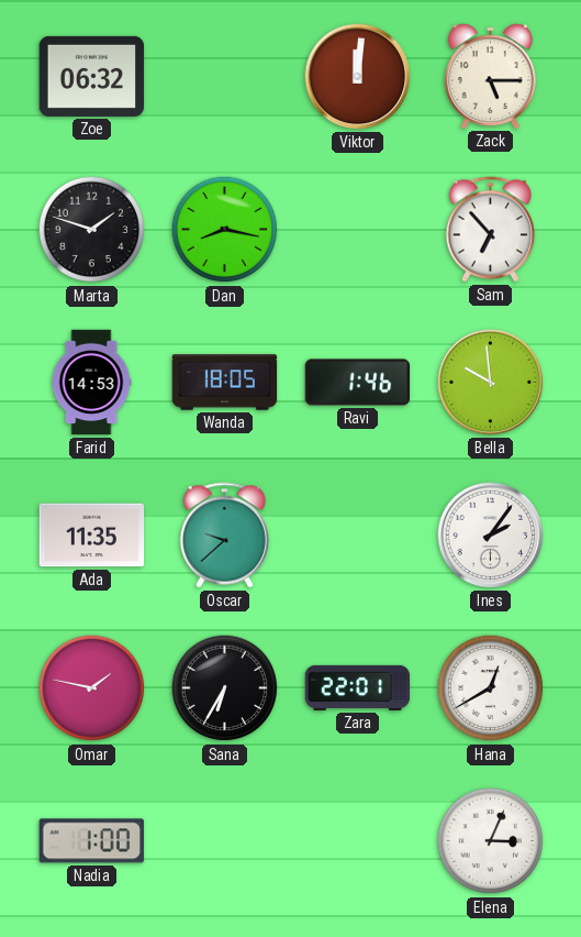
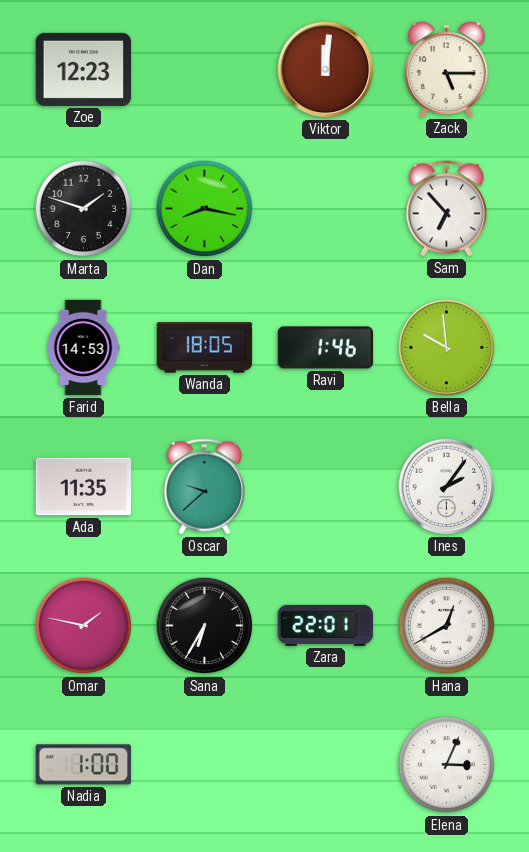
Zoe: 06:32 -> 12:23 (84, 69)
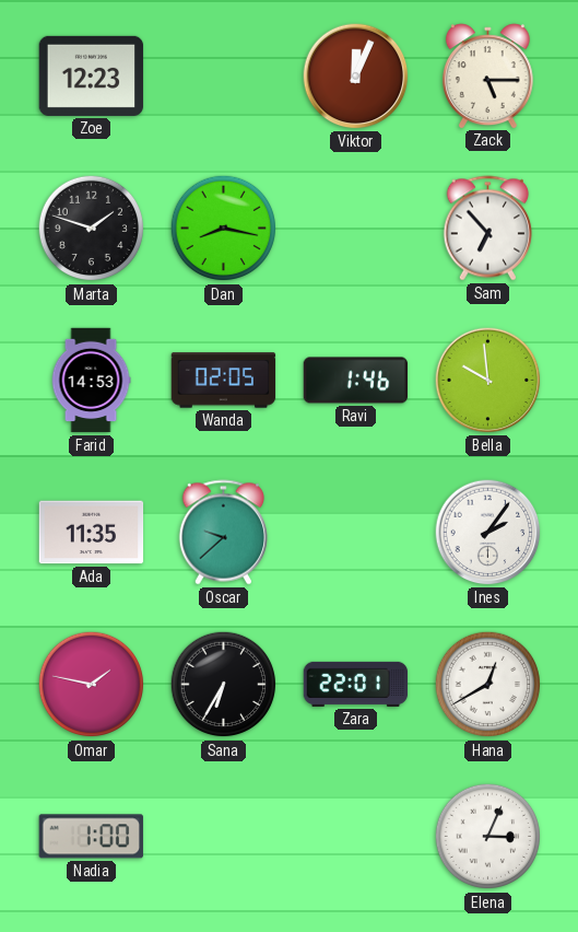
Viktor: 12:01 -> 12:04 (356, 77)
Wanda: 18:05 -> 02:05 (224, 381)
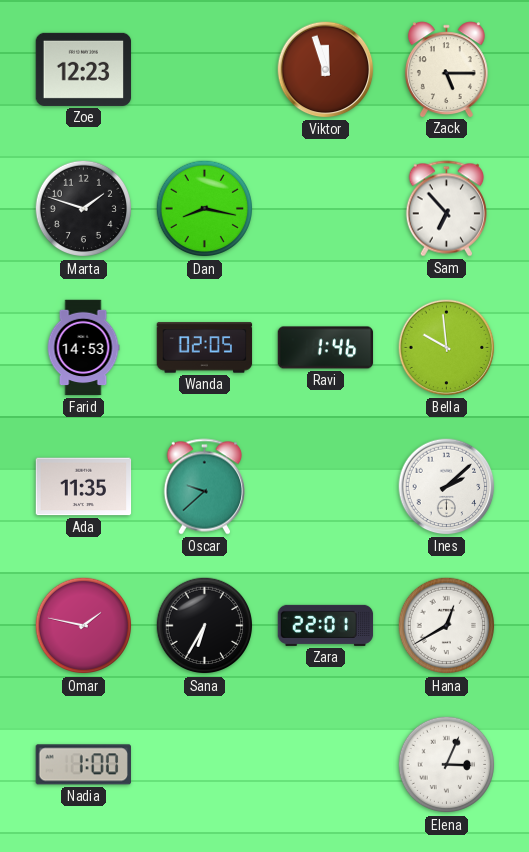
Viktor: 12:04 -> 11:57 (326, 70)
Ines: 2:06 -> 2:08 (447, 487)
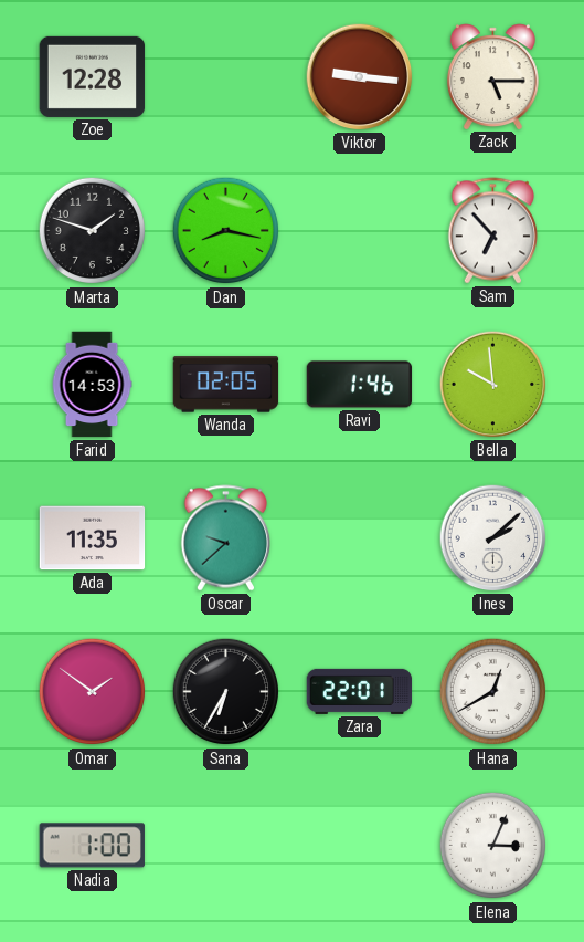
Zoe: 12:23 -> 12:28 (93, 76)
Viktor: 11:57 -> 9:16 (360, 77)
Omar: 1:47 -> 1:51 (93, 692)
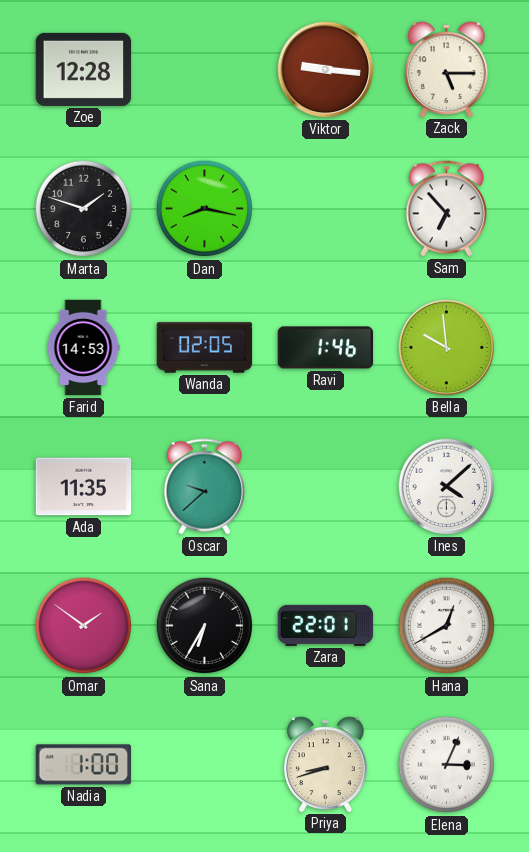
Ines: 2:08 -> 4:08 (447, 487)
Priya: none -> 8:42 (325, 764)
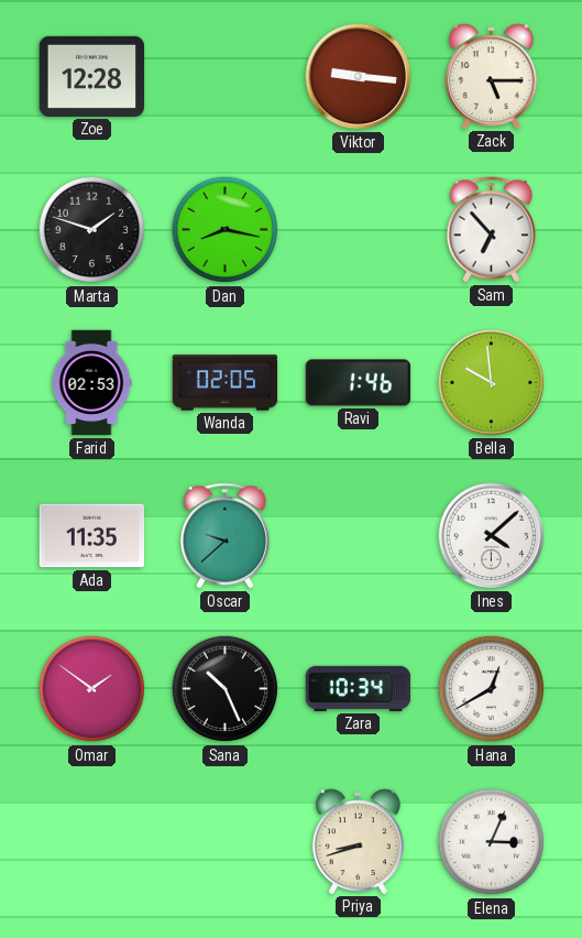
Farid: 14:53 -> 02:53 (91, 383)
Sana: 6:35 -> 10:26 (226, 689)
Zara: 22:01 -> 10:34 (359, 688)
Nadia: 1:00 -> none (83, 765)
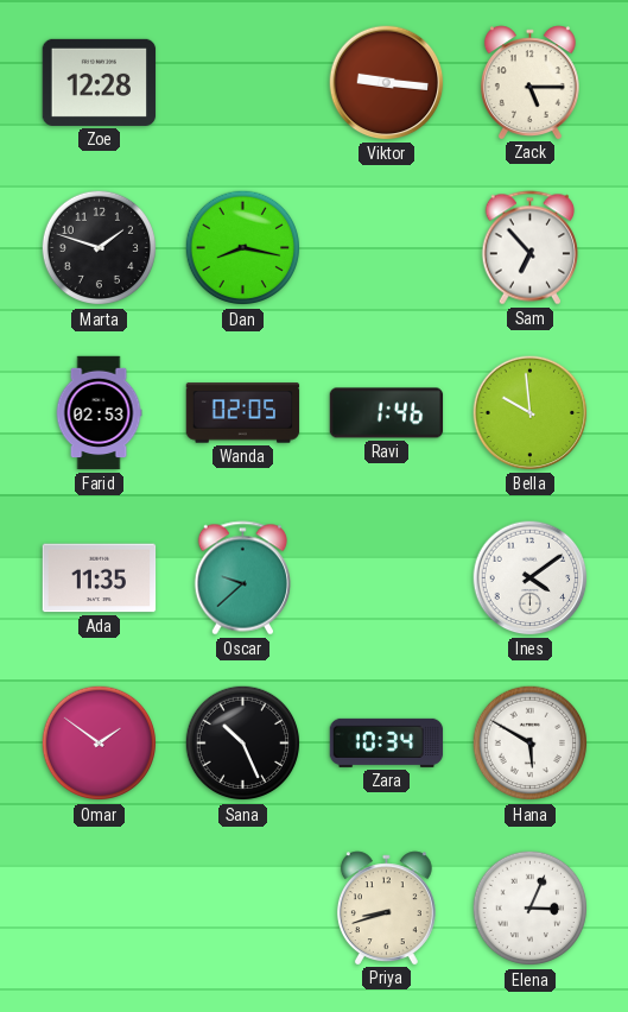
Ines: 4:08 -> 4:09 (531, 578)
Hana: 12:40 -> 5:50 (531, 744)
